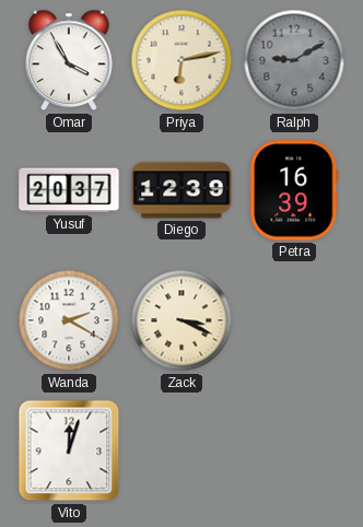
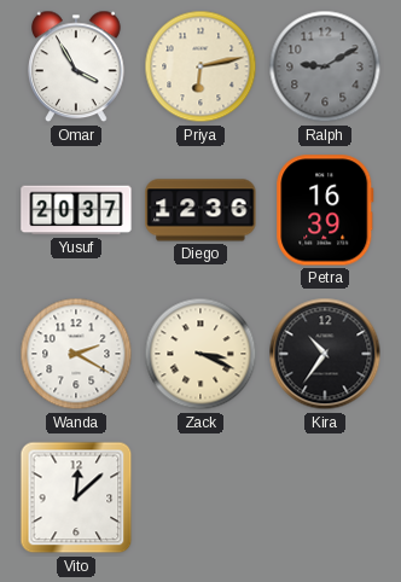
Diego: 12:39 -> 12:36 (200, 210)
Kira: none -> 10:36 (325, 354)
Vito: 12:03 -> 12:08 (76, 497)
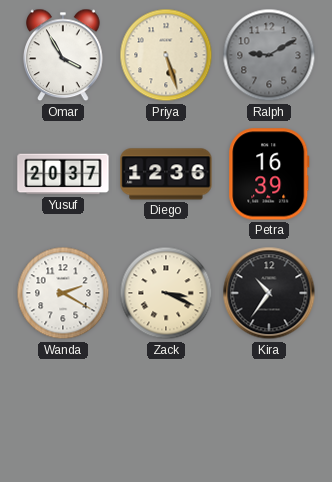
Priya: 6:13 -> 5:27 (166, 55)
Vito: 12:08 -> none (76, 497)
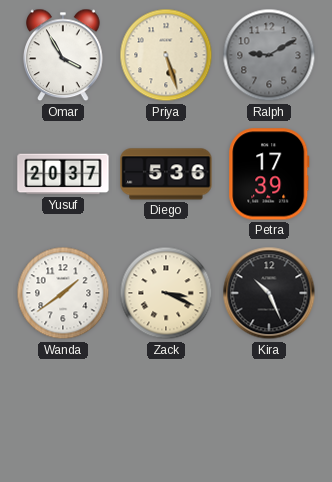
Diego: 12:36 -> 5:36 (166, 174)
Petra: 16:39 -> 17:39 (269, 174)
Wanda: 2:20 -> 1:39 (63, 293)
Kira: 10:36 -> 10:26 (269, 293)
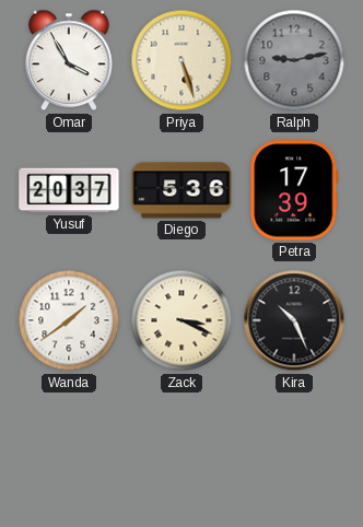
Ralph: 9:10 -> 9:13 (294, 60)
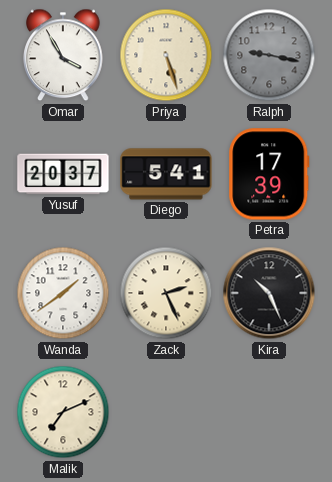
Ralph: 9:13 -> 9:17 (269, 55)
Diego: 5:36 -> 5:41 (166, 174)
Zack: 3:19 -> 2:26 (166, 293)
Malik: none -> 7:11 (63, 412)
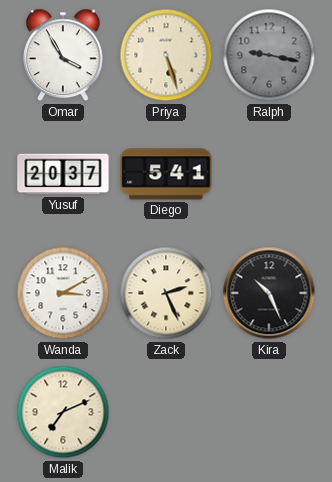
Petra: 17:39 -> none (269, 174)
Wanda: 1:39 -> 3:10 (63, 293)
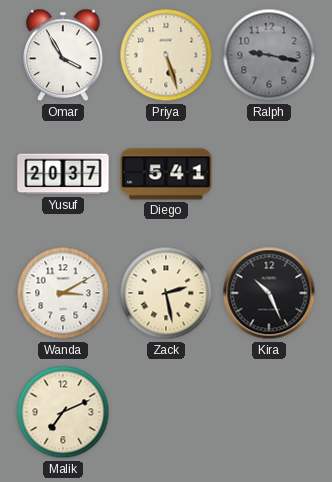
Zack: 2:26 -> 2:28 (166, 293)
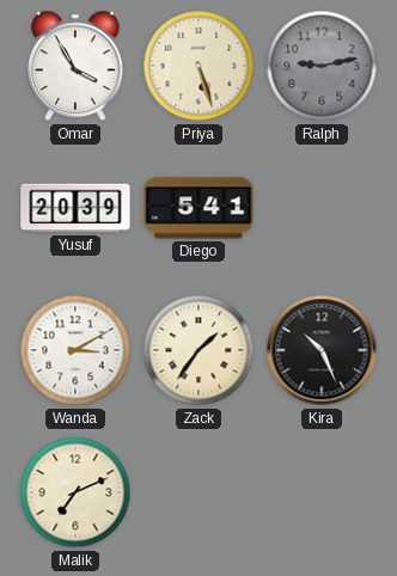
Ralph: 9:17 -> 9:13 (322, 66)
Yusuf: 20:37 -> 20:39 (75, 208)
Zack: 2:28 -> 1:36 (198, 350)
